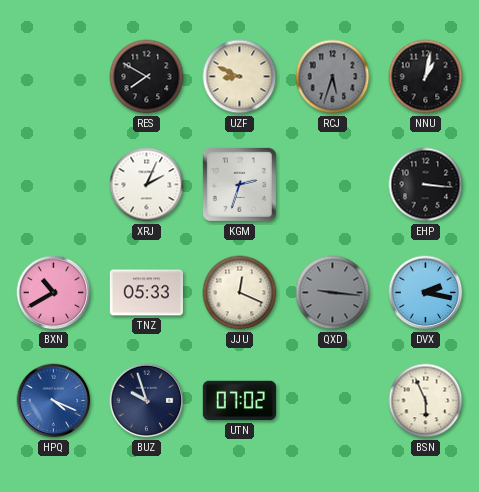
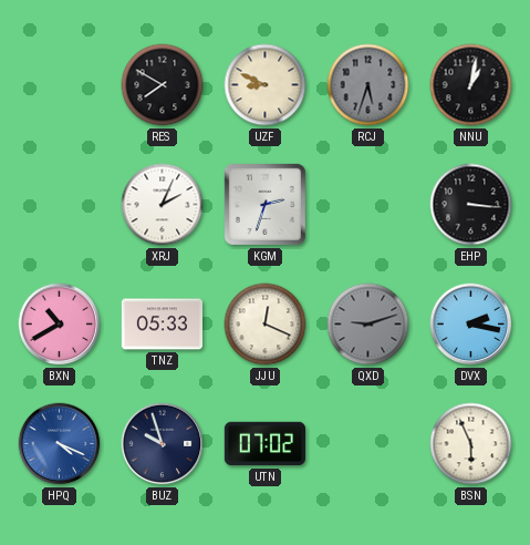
QXD: 9:16 -> 9:12 (368, 325)
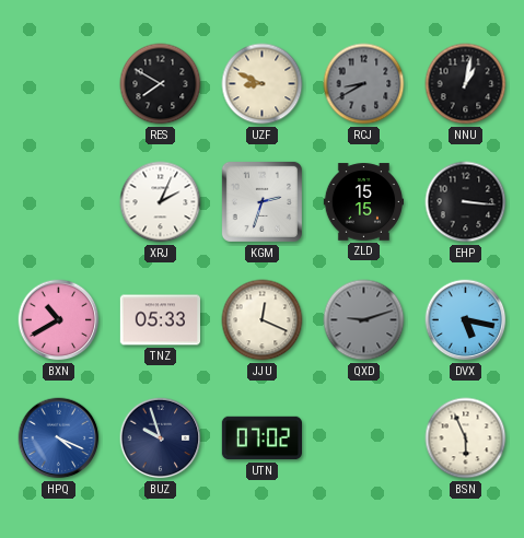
RCJ: 5:33 -> 8:40 (364, 84)
ZLD: none -> 15:15 (363, 202)
DVX: 2:17 -> 5:17 (466, 320)
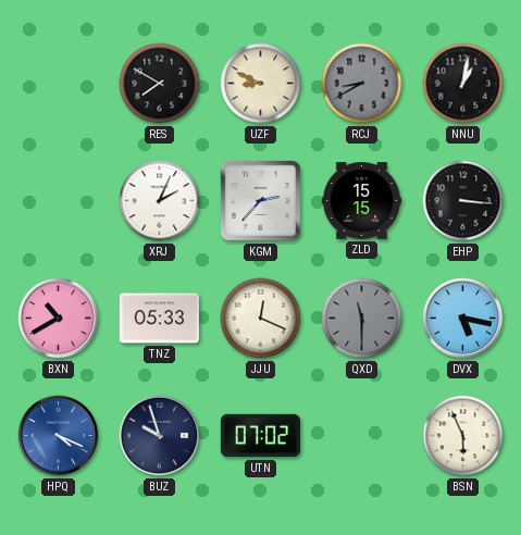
KGM: 2:33 -> 2:37 (260, 200)
QXD: 9:12 -> 11:30 (362, 319)
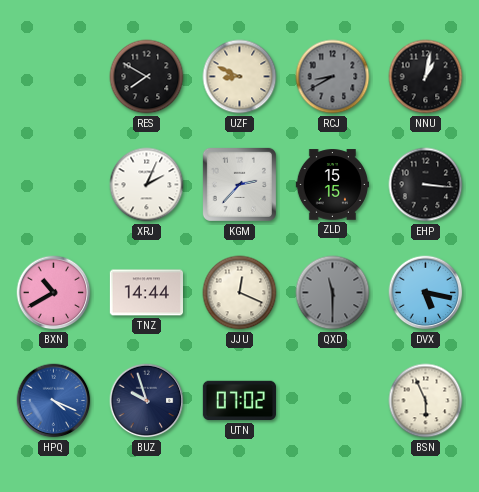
TNZ: 05:33 -> 14:44 (146, 293)
